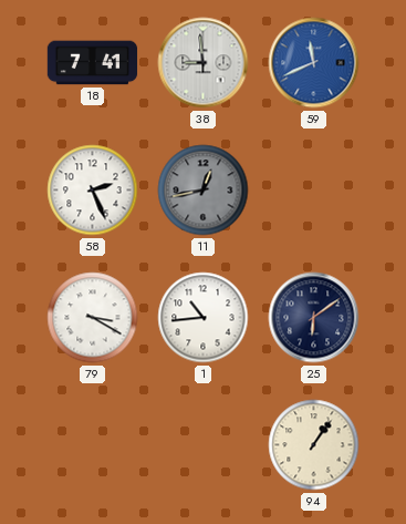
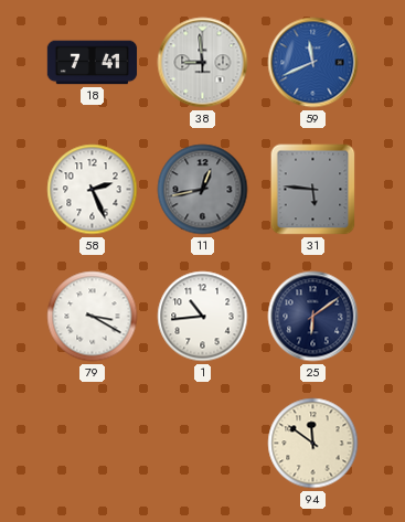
31: none -> 5:46 (313, 190)
94: 1:06 -> 11:51 (313, 444)
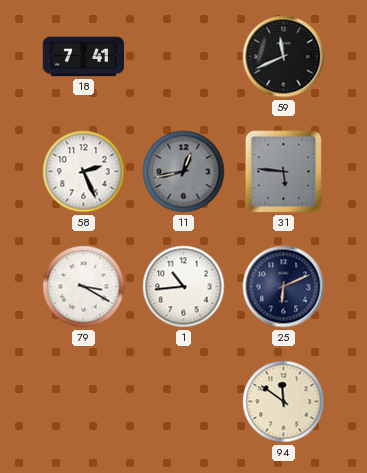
38: 8:59 -> none (203, 63)
59 dial: blue -> black (284, 57)
25: 6:09 -> 6:11 (284, 287)
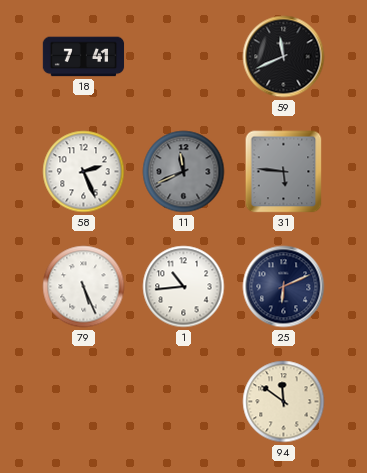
11: 12:43 -> 11:41 (184, 172)
79: 3:20 -> 5:26 (84, 287)
